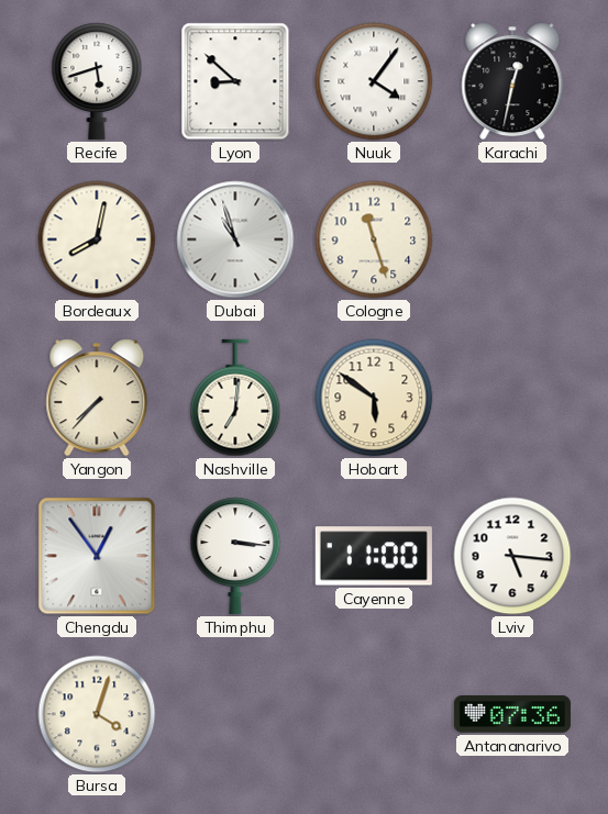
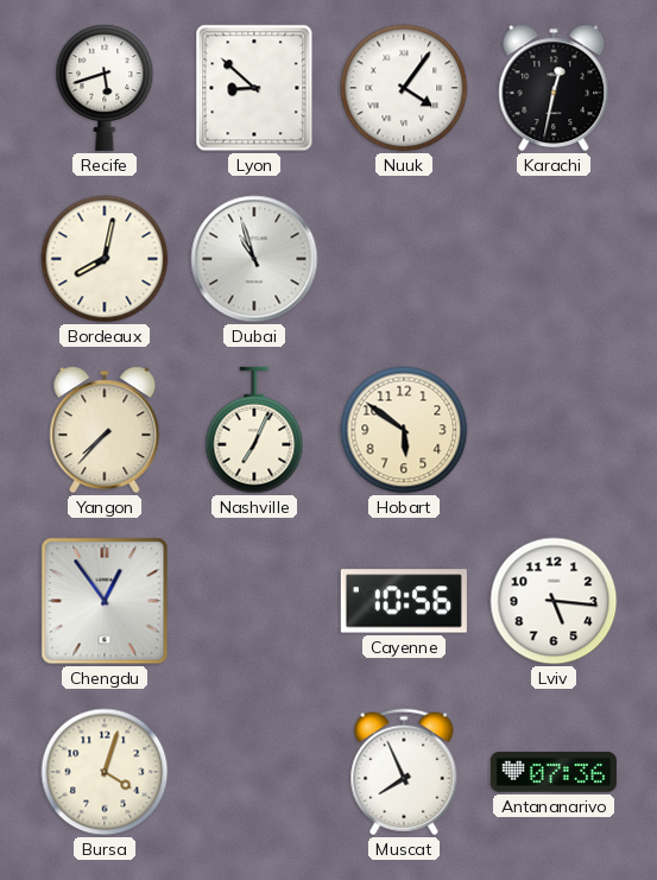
Cologne: 11:27 -> none (374, 239)
Nashville: 7:01 -> 7:04 (254, 430)
Thimphu: 3:16 -> none (235, 556)
Cayenne: 11:00 -> 10:56 (404, 601)
Muscat: none -> 7:56 (404, 772)
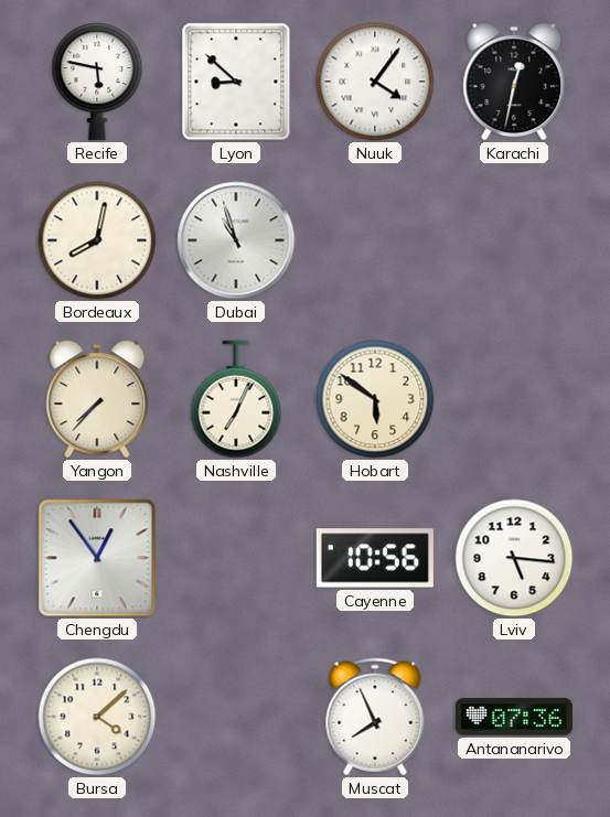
Recife: 5:42 -> 5:47 (97, 82)
Bursa: 4:03 -> 4:08 (97, 717)
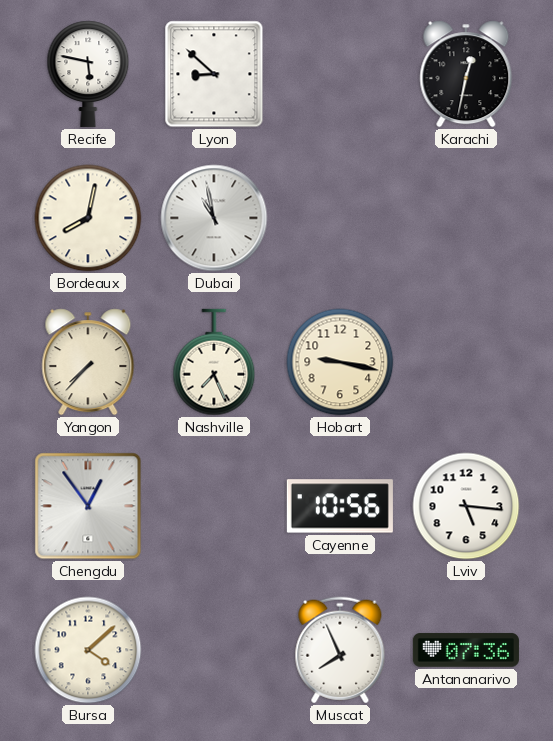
Nuuk: 4:06 -> none (375, 82)
Dubai: 10:57 -> 10:58 (214, 218)
Nashville: 7:04 -> 7:26 (214, 362)
Hobart: 5:51 -> 9:17 (340, 362)
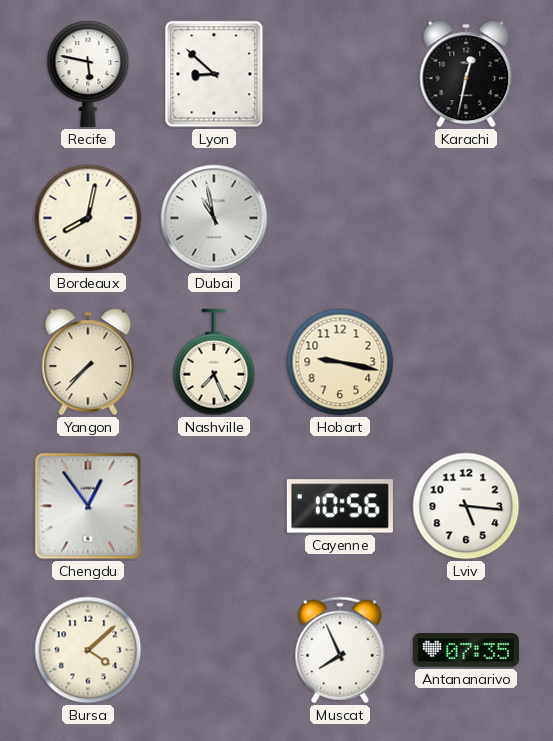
Antananarivo: 07:36 -> 07:35 (466, 650)
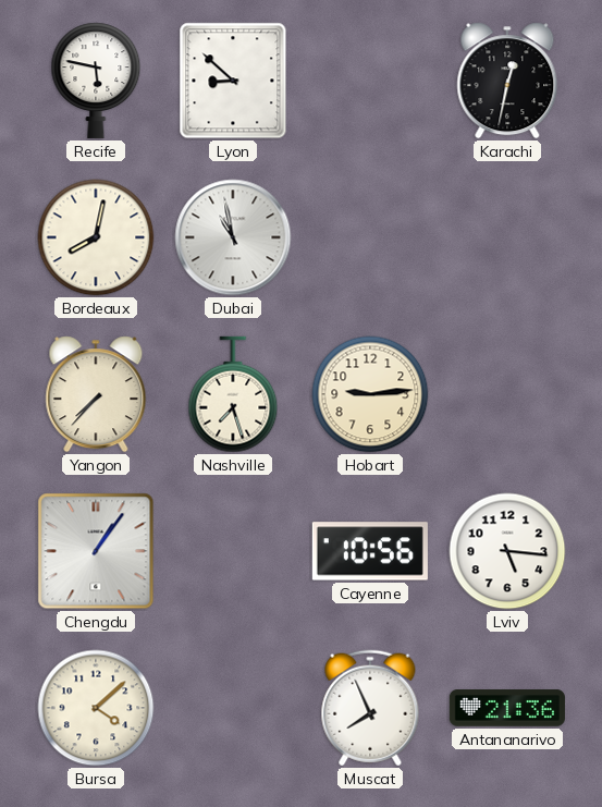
Nashville: 7:26 -> 7:27 (233, 394)
Hobart: 9:17 -> 9:14 (370, 394)
Chengdu: 12:54 -> 1:06 (96, 551)
Antananarivo: 07:35 -> 21:36 (507, 708)
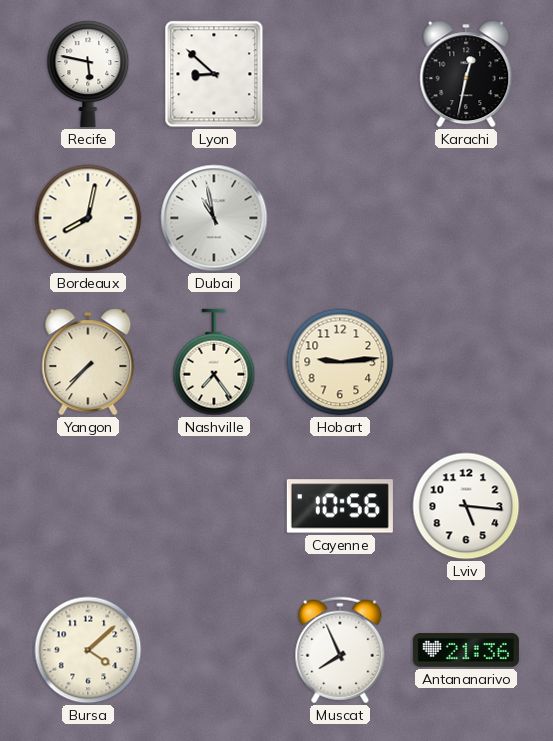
Nashville: 7:27 -> 7:24 (214, 362)
Chengdu: 1:06 -> none (96, 551)
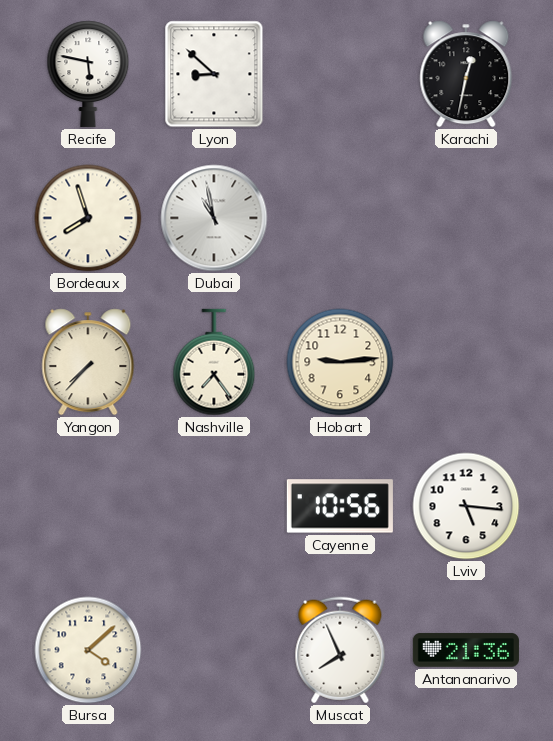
Bordeaux: 8:02 -> 7:57 (88, 218)
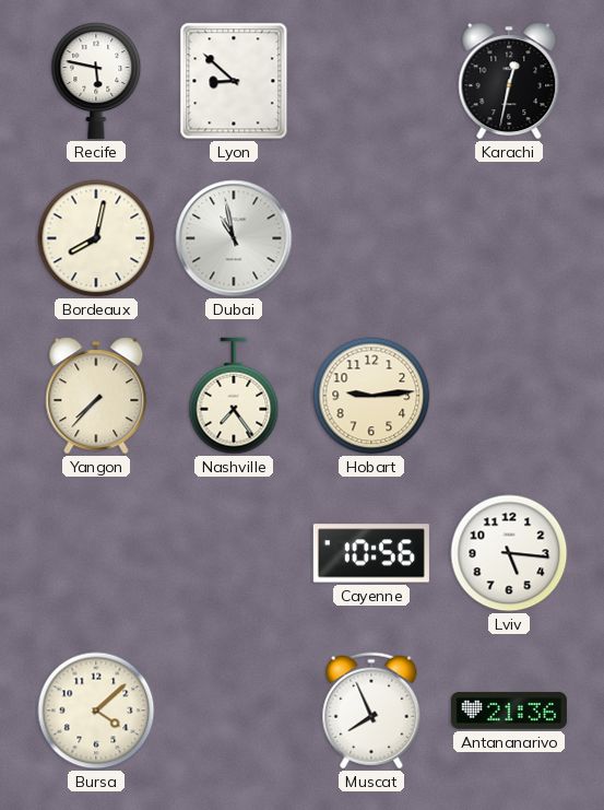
Bordeaux: 7:57 -> 8:02 (96, 238)
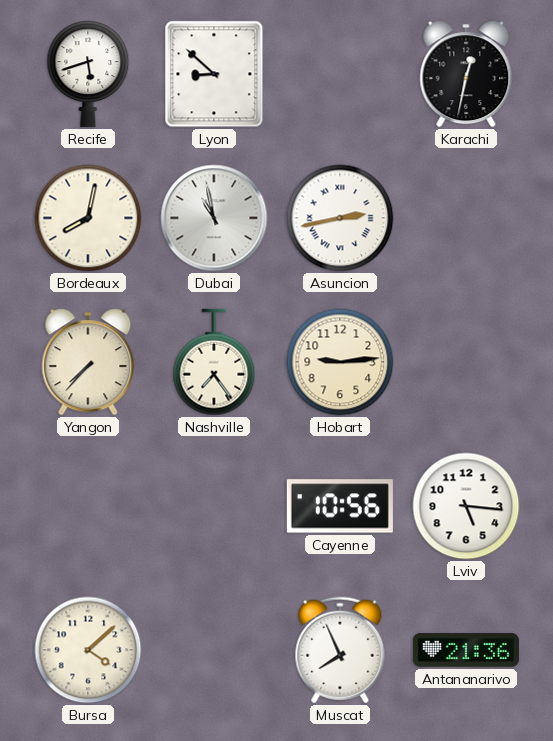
Recife: 5:47 -> 5:42 (88, 74)
Asuncion: none -> 2:43 (340, 218)
